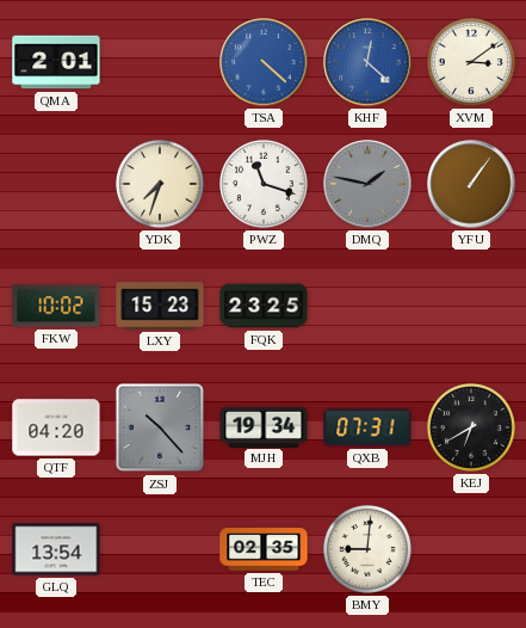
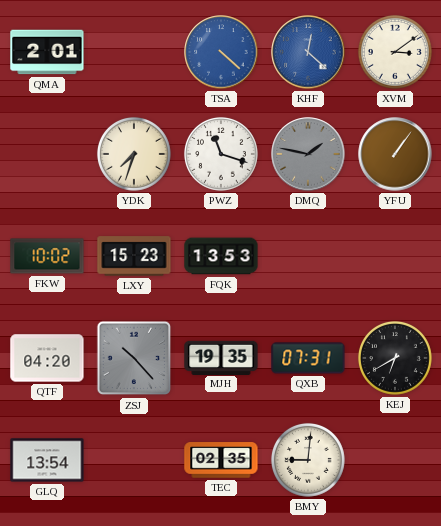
FQK: 23:25 -> 13:53 (221, 256)
MJH: 19:34 -> 19:35 (221, 357)
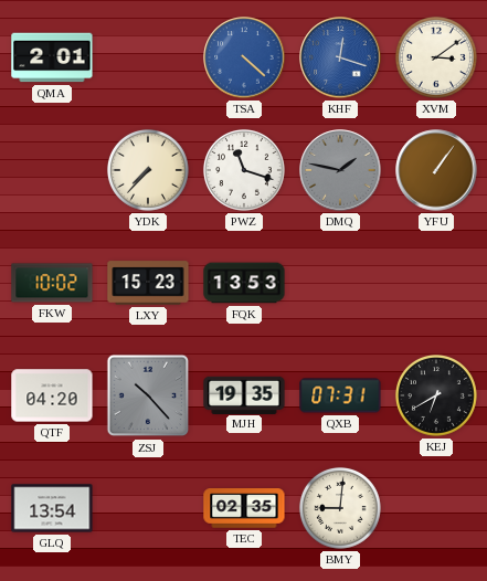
KHF: 12:22 -> 12:18 (340, 57)
YDK: 7:33 -> 7:37 (148, 170)
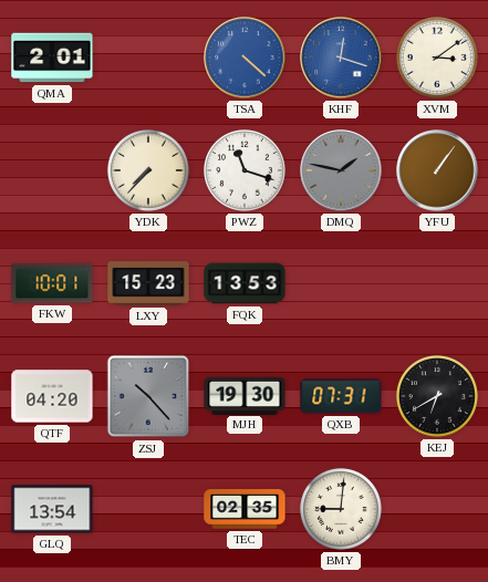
FKW: 10:02 -> 10:01 (52, 283)
MJH: 19:35 -> 19:30 (245, 395)
